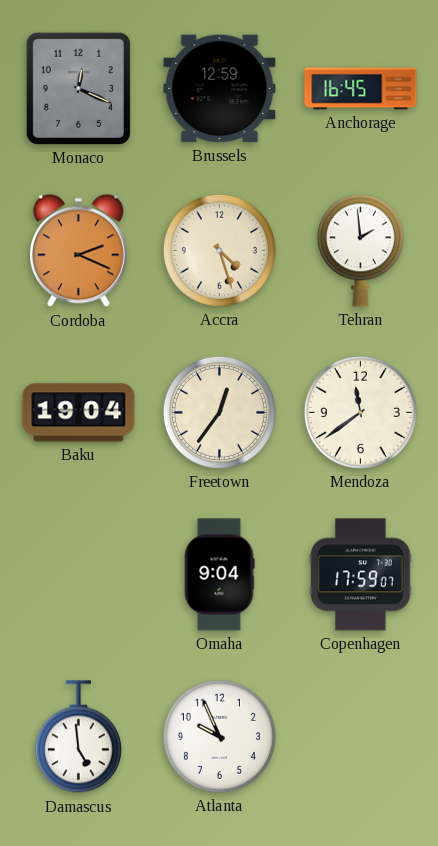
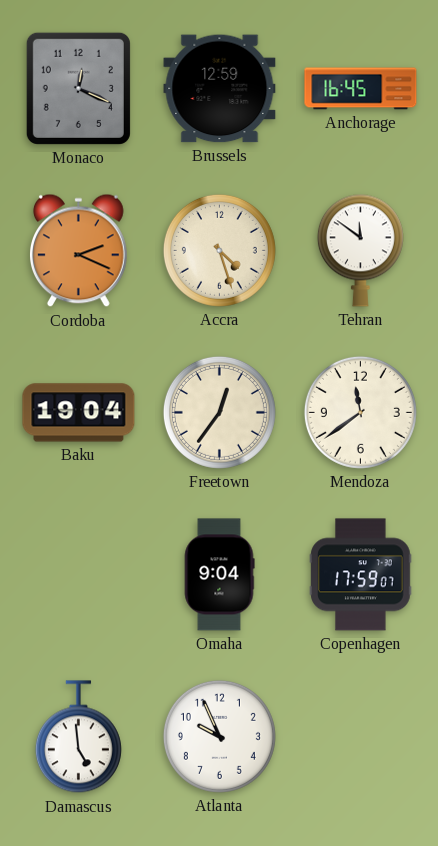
Tehran: 1:59 -> 11:51 (360, 250)
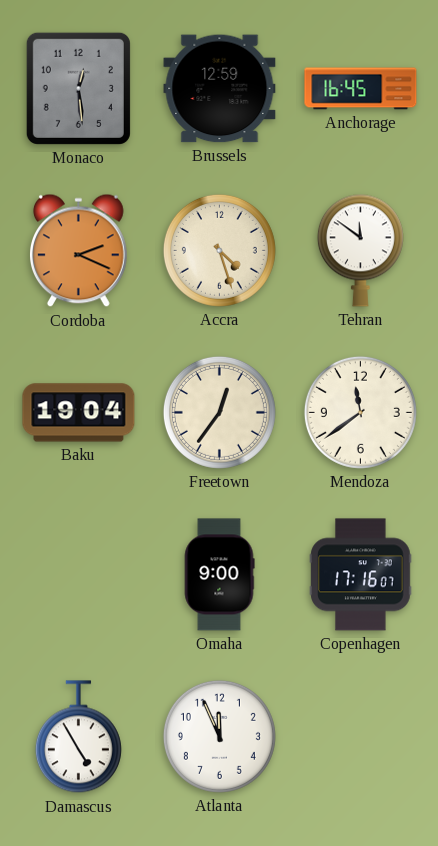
Monaco: 12:19 -> 12:29 (78, 88)
Omaha: 9:04 -> 9:00 (219, 575)
Copenhagen: 17:59 -> 17:16 (361, 575)
Damascus: 4:59 -> 4:55 (78, 737)
Atlanta: 9:56 -> 11:56 (219, 736)
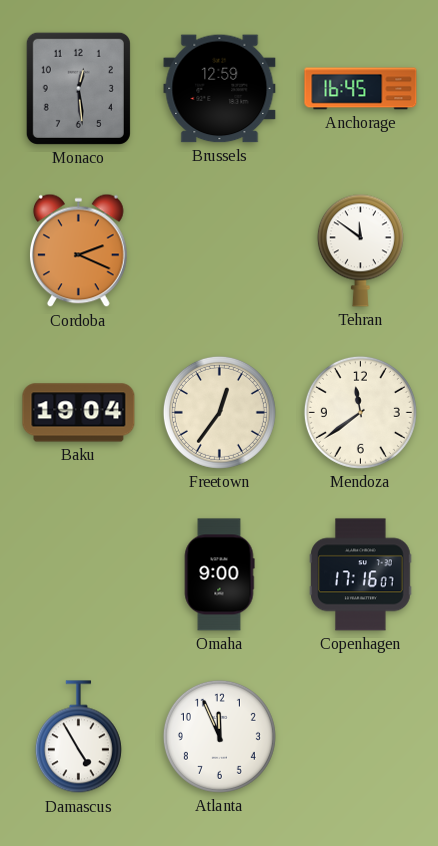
Accra: 4:27 -> none (219, 250)
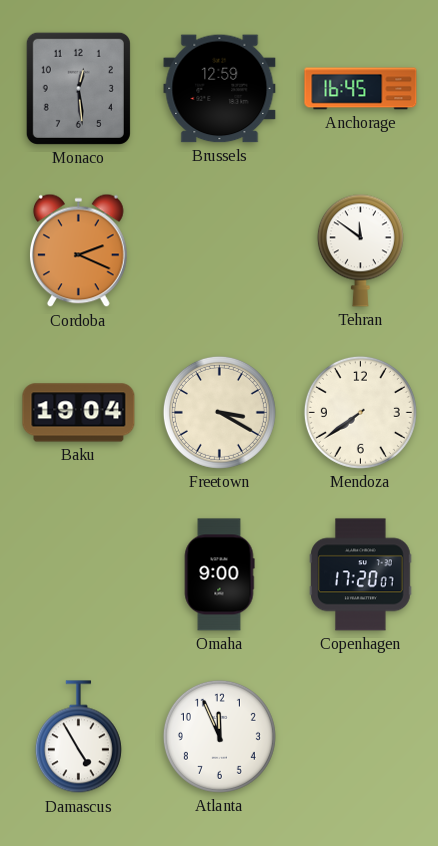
Freetown: 12:36 -> 3:20 (219, 412)
Mendoza: 11:39 -> 7:39 (360, 412)
Copenhagen: 17:16 -> 17:20 (361, 575)
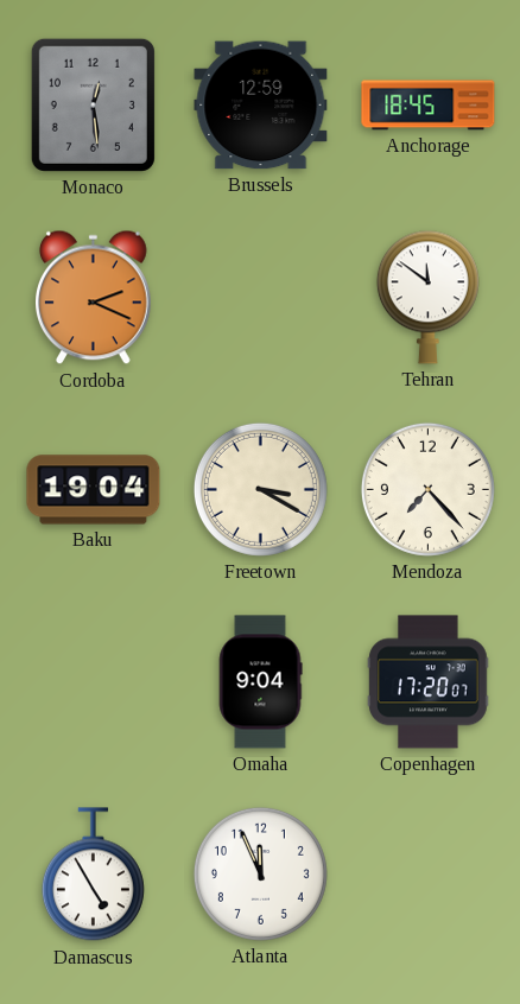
Anchorage: 16:45 -> 18:45 (429, 106)
Mendoza: 7:39 -> 7:23 (427, 489)
Omaha: 9:00 -> 9:04 (260, 682)
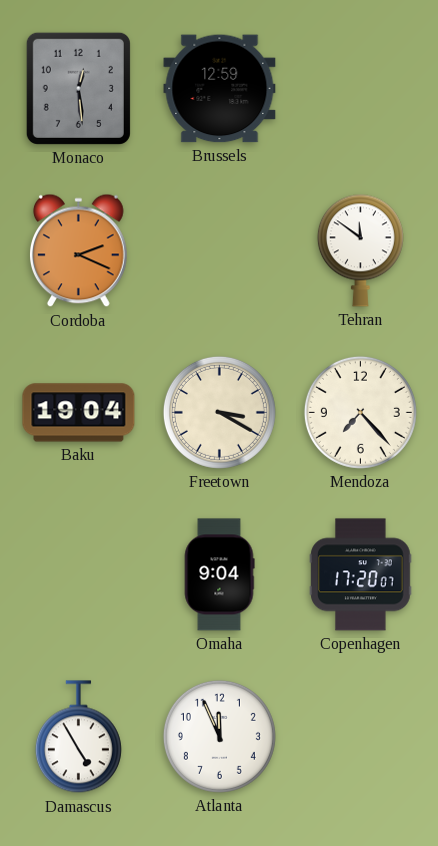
Anchorage: 18:45 -> none (429, 106)
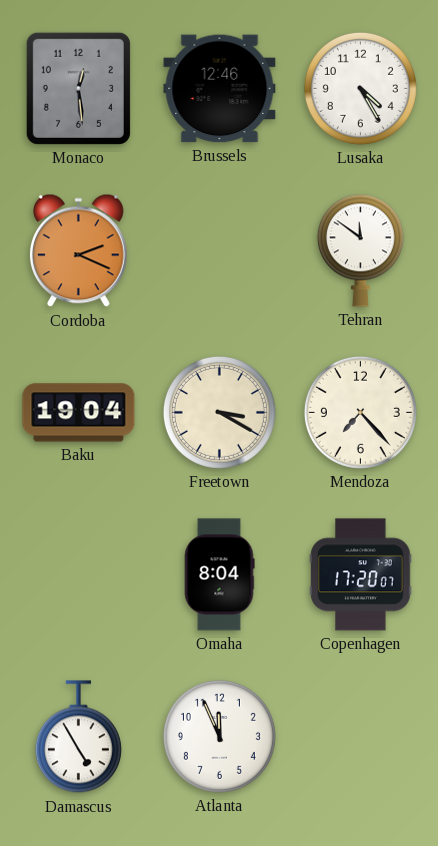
Brussels: 12:59 -> 12:46 (220, 89)
Lusaka: none -> 4:25 (360, 88)
Omaha: 9:04 -> 8:04 (219, 575)
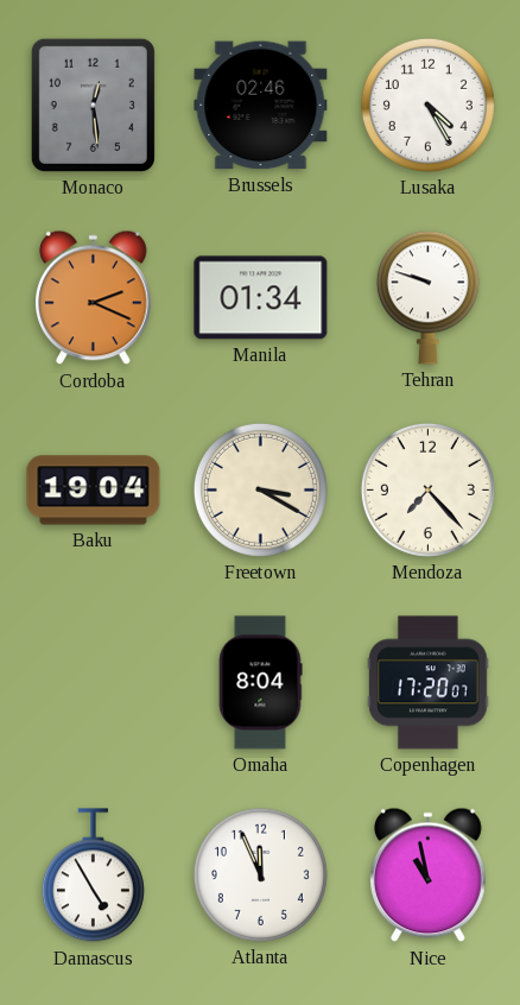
Brussels: 12:46 -> 02:46 (261, 106)
Manila: none -> 01:34 (261, 298)
Tehran: 11:51 -> 9:48 (427, 297)
Nice: none -> 10:58 (429, 876)
